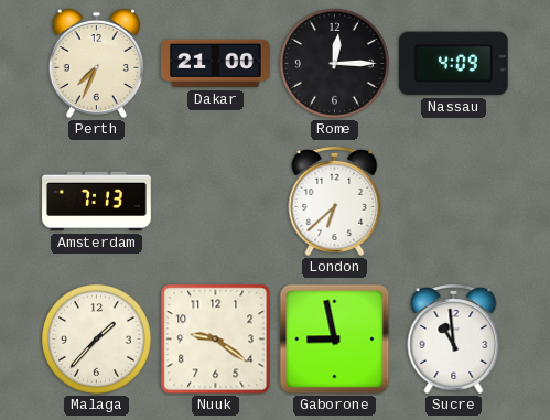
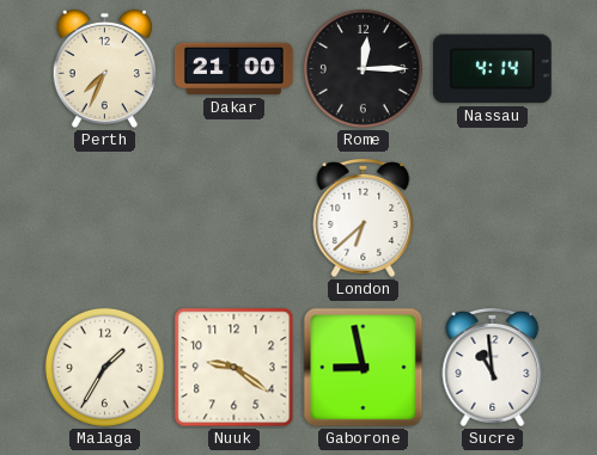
Nassau: 4:09 -> 4:14 (492, 69)
Amsterdam: 7:13 -> none (97, 202)
Malaga: 1:37 -> 1:35 (104, 367)
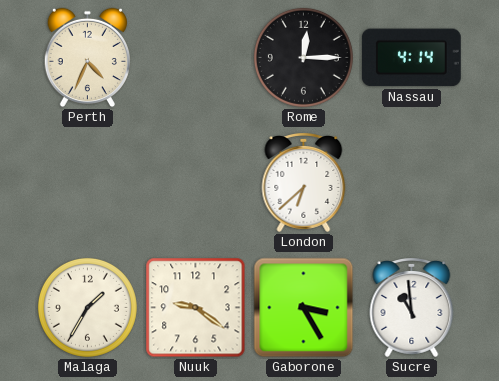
Perth: 7:34 -> 4:34 (87, 58)
Dakar: 21:00 -> none (234, 69)
Gaborone: 8:58 -> 3:25 (304, 308)
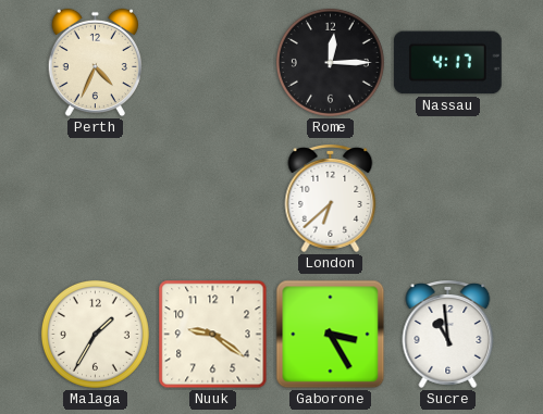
Nassau: 4:14 -> 4:17 (447, 63)
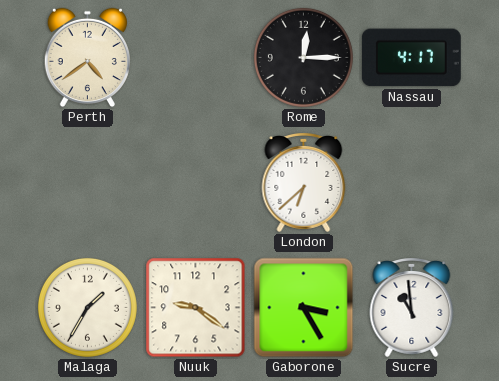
Perth: 4:34 -> 4:39 (87, 58)
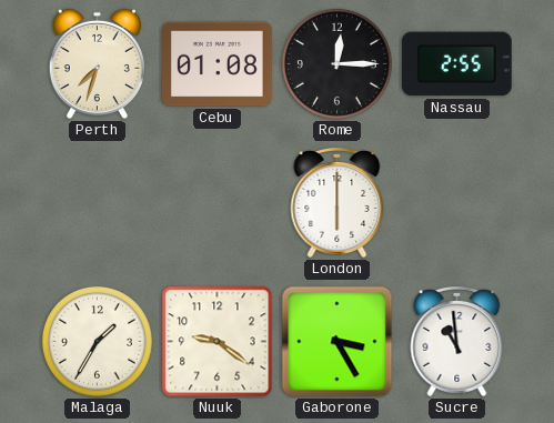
Perth: 4:39 -> 7:33 (97, 64)
Cebu: none -> 01:08 (218, 64)
Nassau: 4:17 -> 2:55 (456, 64)
London: 6:38 -> 6:00 (338, 203)
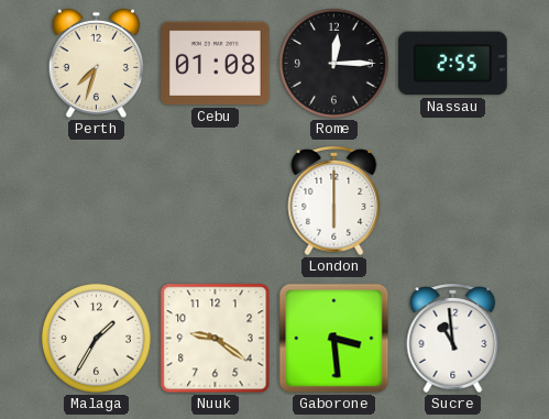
Gaborone: 3:25 -> 3:29 (334, 339)
